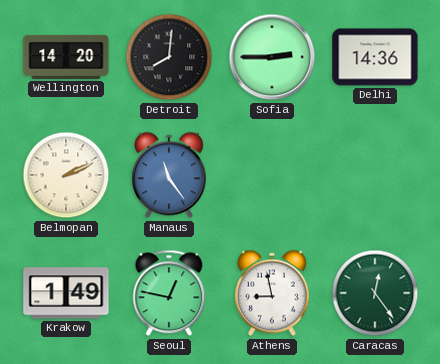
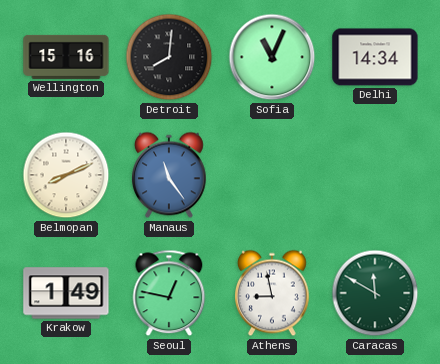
Wellington: 14:20 -> 15:16 (66, 57)
Sofia: 2:45 -> 11:04 (272, 57)
Delhi: 14:36 -> 14:34 (375, 57)
Belmopan: 2:11 -> 8:11 (66, 175)
Caracas: 12:24 -> 11:50 (375, 293)
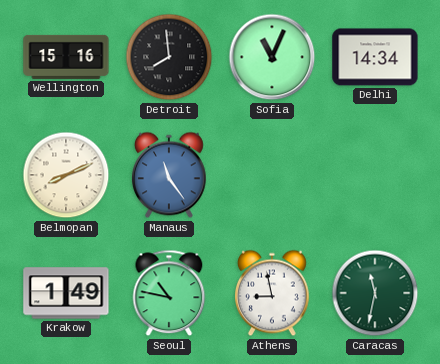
Detroit: 8:01 -> 7:59 (169, 57)
Seoul: 12:47 -> 10:47 (169, 293)
Caracas: 11:50 -> 11:32 (375, 293)
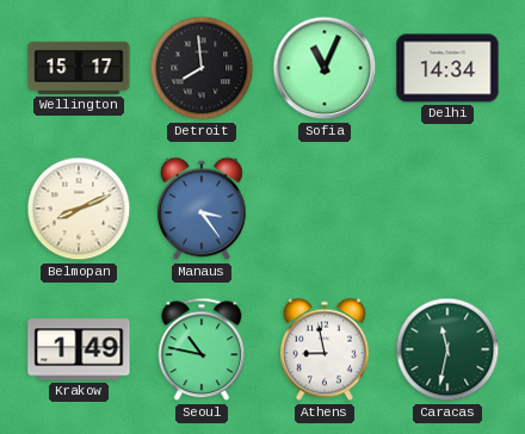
Wellington: 15:16 -> 15:17 (79, 68)
Manaus: 11:24 -> 3:24 (203, 209)
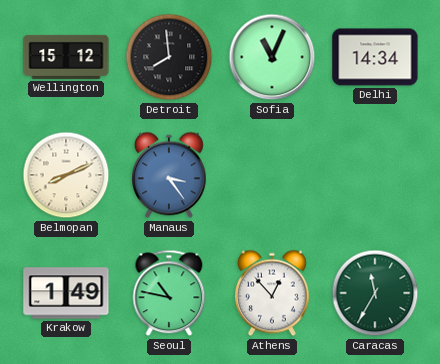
Wellington: 15:17 -> 15:12 (66, 57)
Athens: 8:58 -> 12:53 (273, 293)
Caracas: 11:32 -> 11:35 (375, 293)
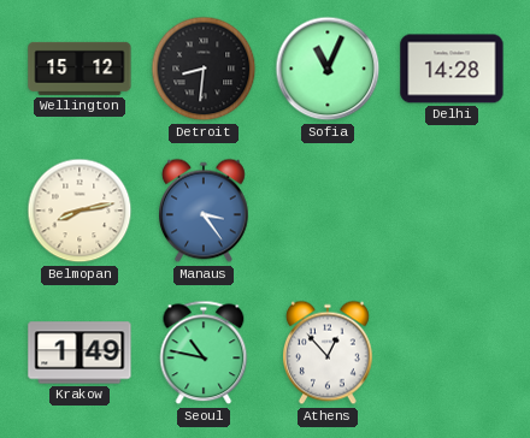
Detroit: 7:59 -> 8:31 (204, 69)
Delhi: 14:34 -> 14:28 (452, 69)
Belmopan: 8:11 -> 8:13 (79, 211)
Caracas: 11:35 -> none (375, 293)
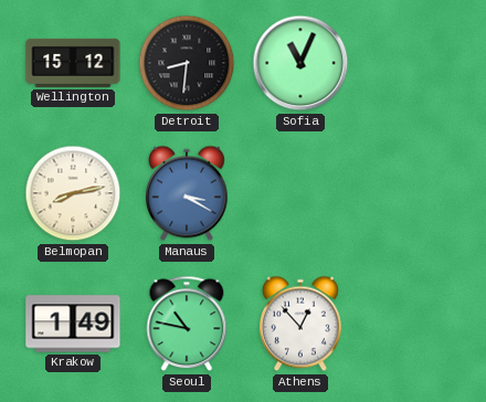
Delhi: 14:28 -> none (452, 69)
Manaus: 3:24 -> 3:20 (188, 193)
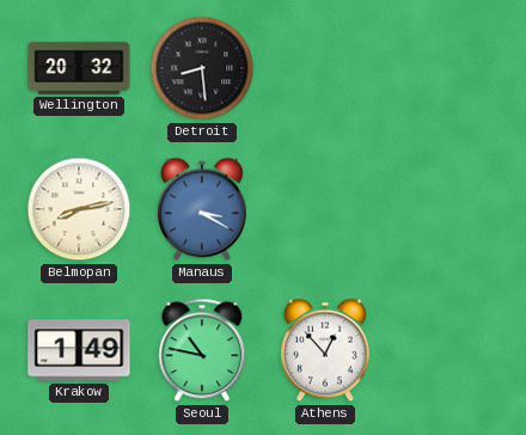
Wellington: 15:12 -> 20:32 (79, 68)
Detroit: 8:31 -> 8:29 (202, 68)
Sofia: 11:04 -> none (300, 63)
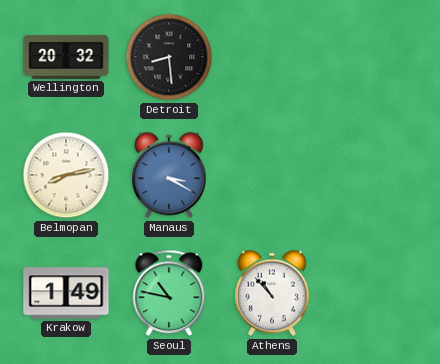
Athens: 12:53 -> 10:53 (273, 293)
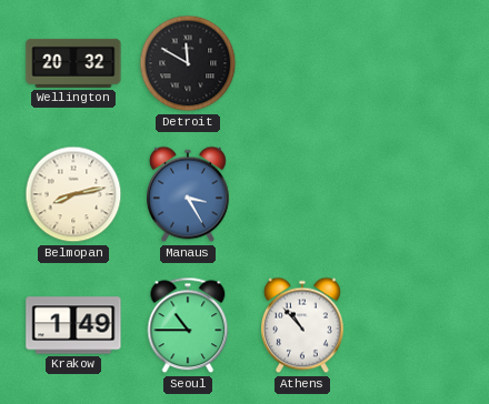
Detroit: 8:29 -> 11:50 (188, 63)
Manaus: 3:20 -> 3:25 (189, 194)
Seoul: 10:47 -> 10:45 (188, 325)
